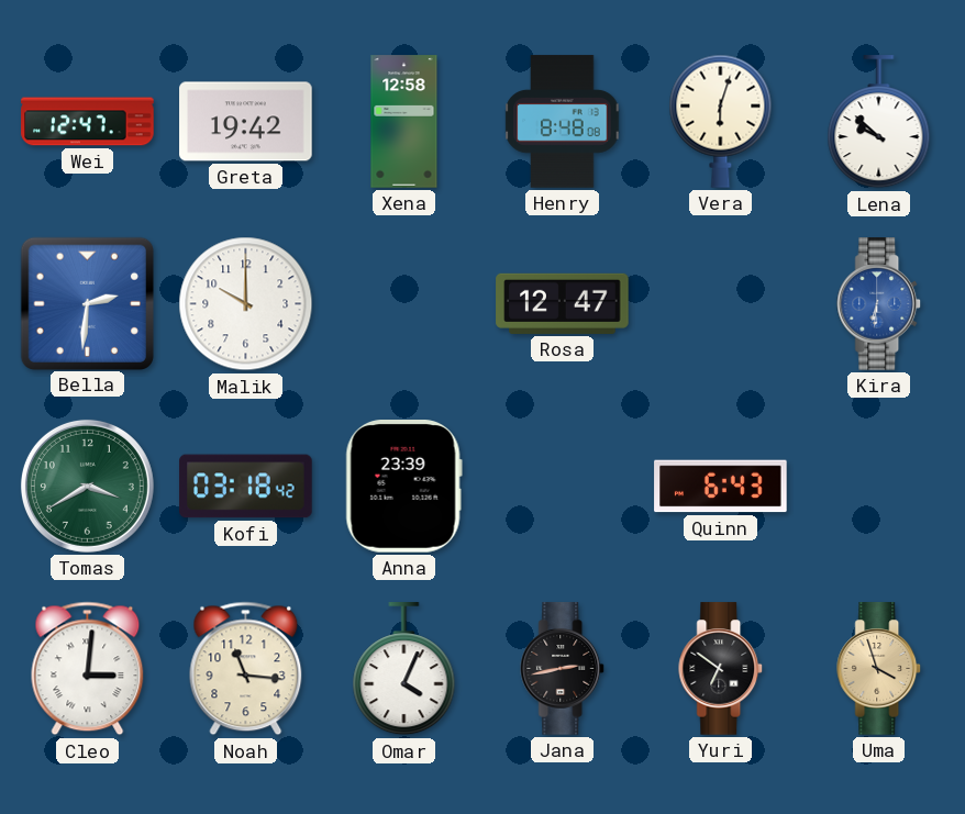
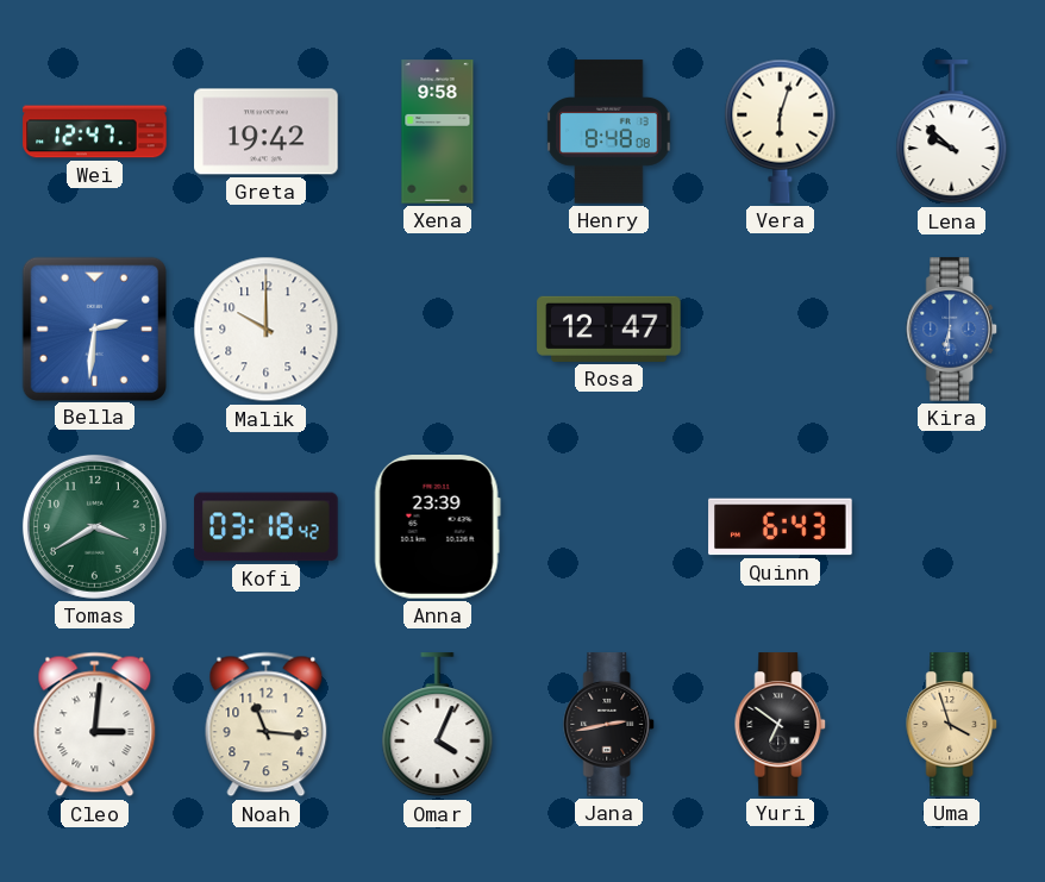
Xena: 12:58 -> 9:58 (438, 132)
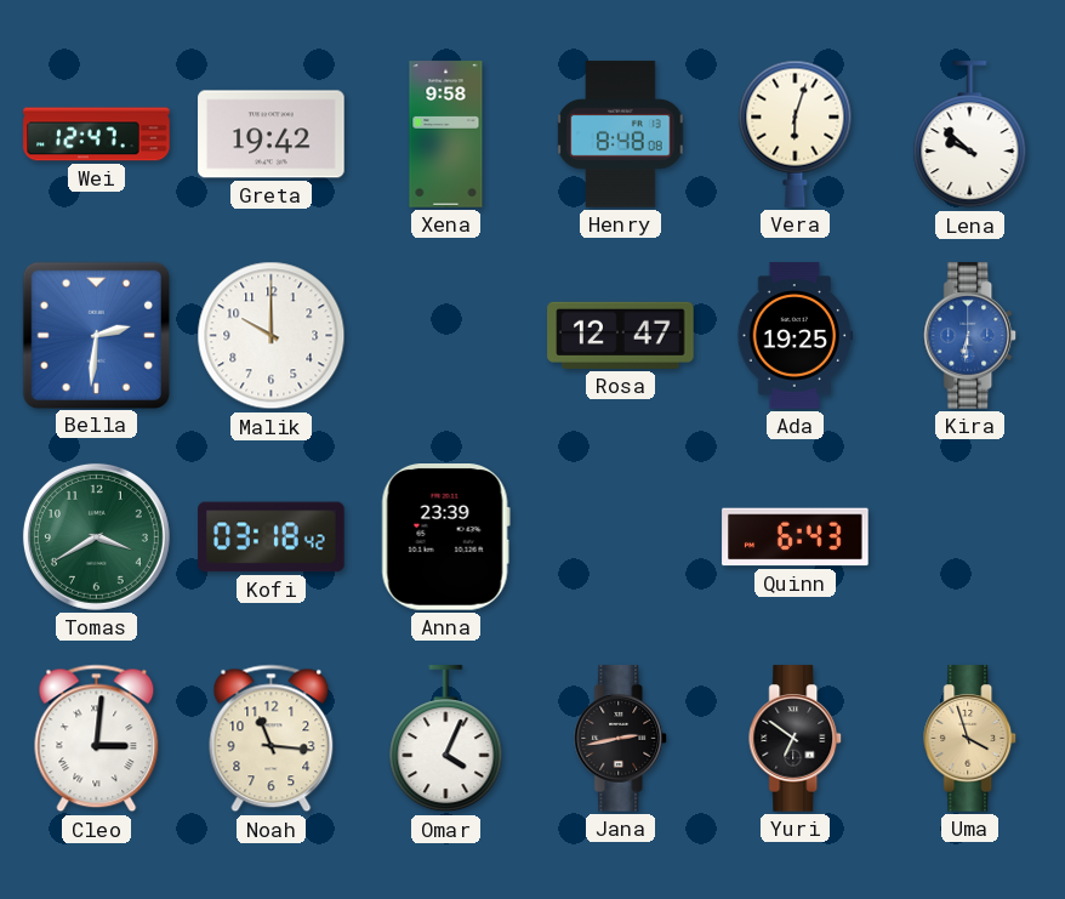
Ada: none -> 19:25 (795, 336)
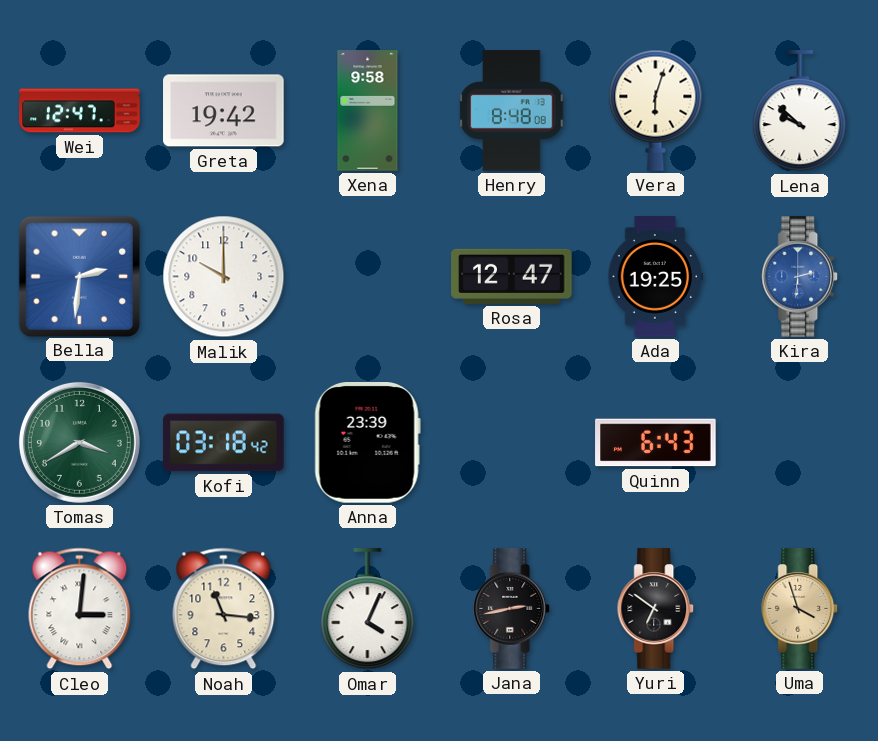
Kira: 6:31 -> 2:31 (800, 277)
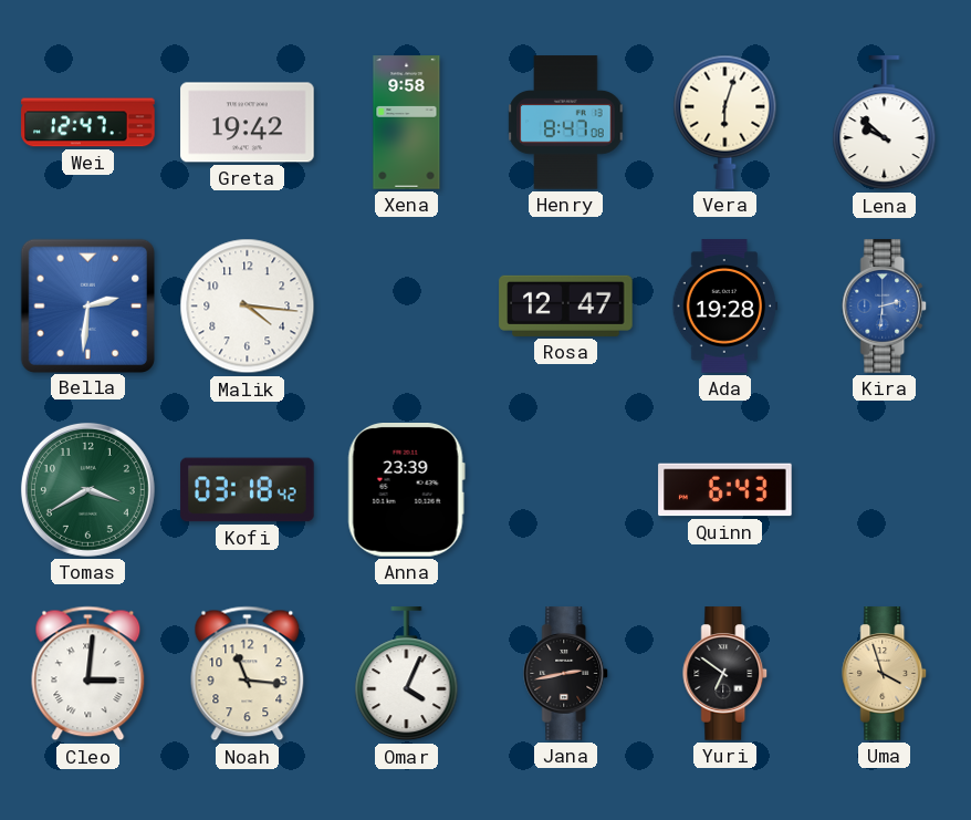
Henry: 8:48 -> 8:47 (566, 123)
Malik: 10:00 -> 4:16 (248, 307)
Ada: 19:25 -> 19:28 (724, 307)
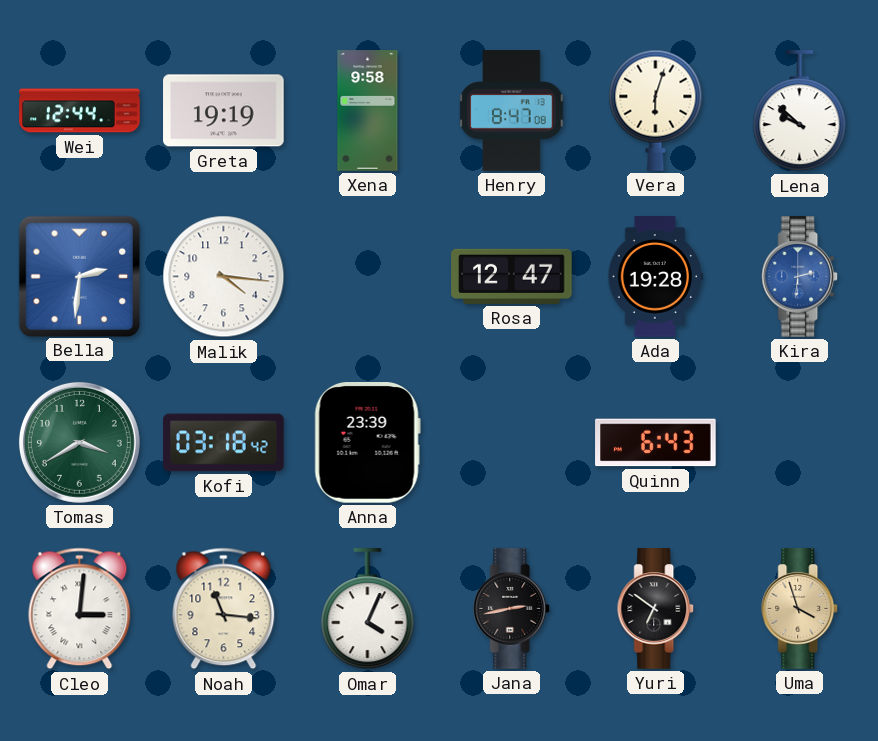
Wei: 12:47 -> 12:44 (80, 111)
Greta: 19:42 -> 19:19 (224, 111)
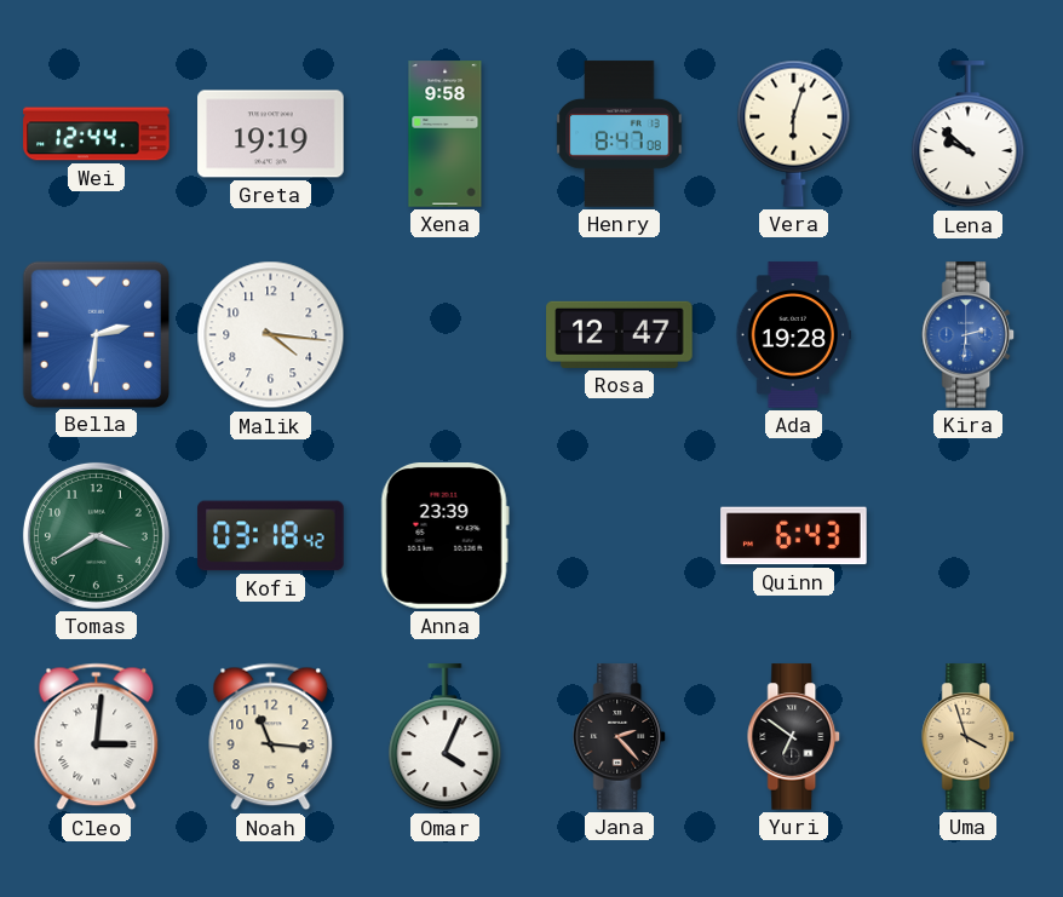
Jana: 2:43 -> 2:23 (620, 737)
